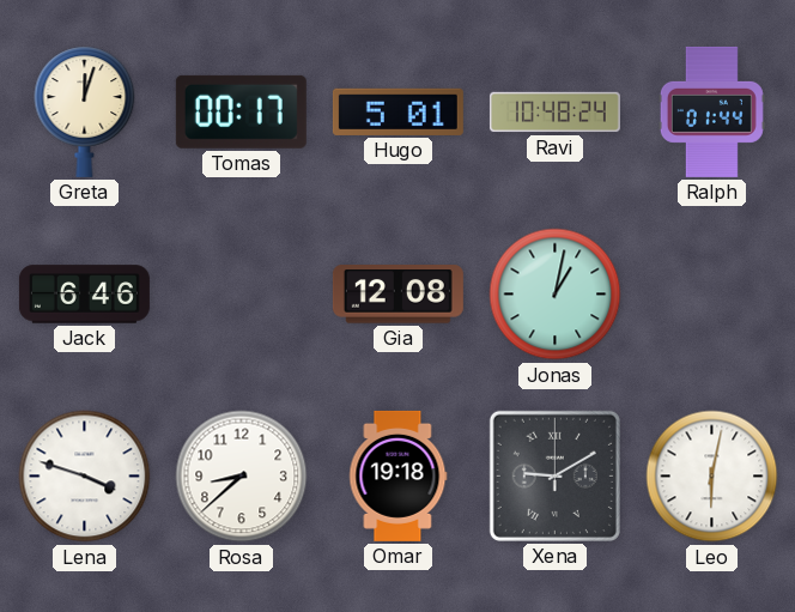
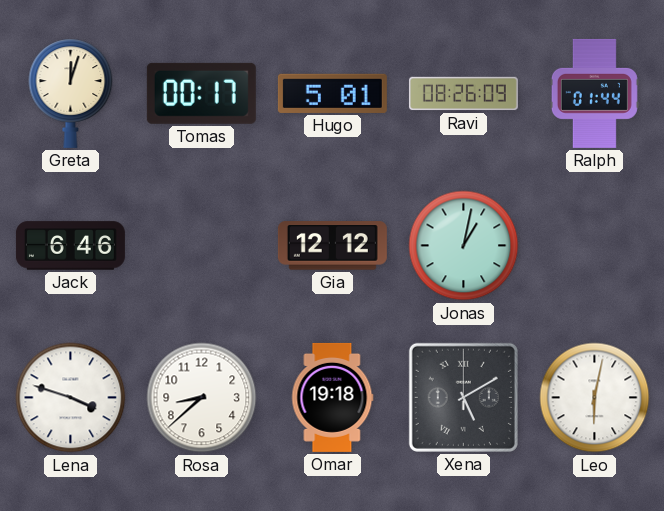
Ravi: 10:48 -> 08:26 (463, 94)
Gia: 12:08 -> 12:12 (332, 246)
Xena: 9:10 -> 5:10 (463, 397)
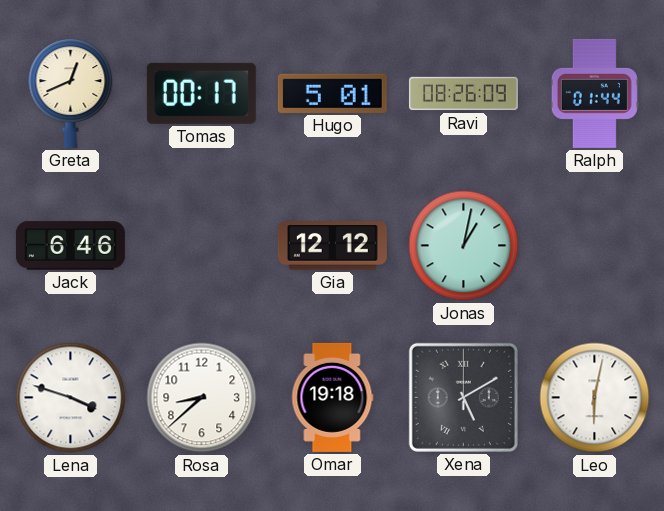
Greta: 12:03 -> 12:41 (71, 93)
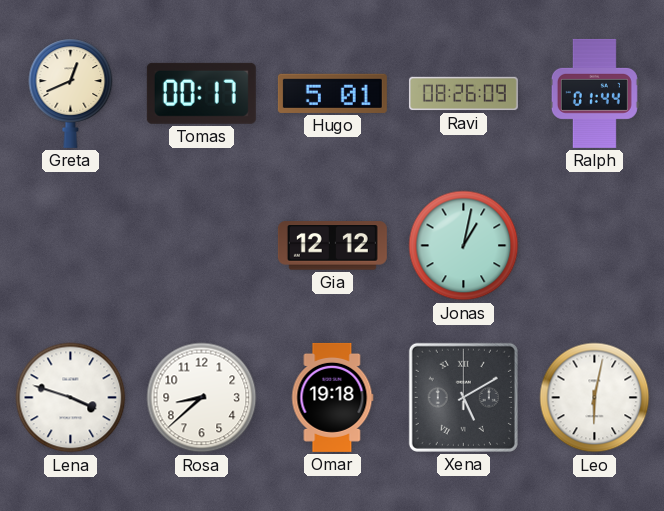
Jack: 6:46 -> none (70, 246)
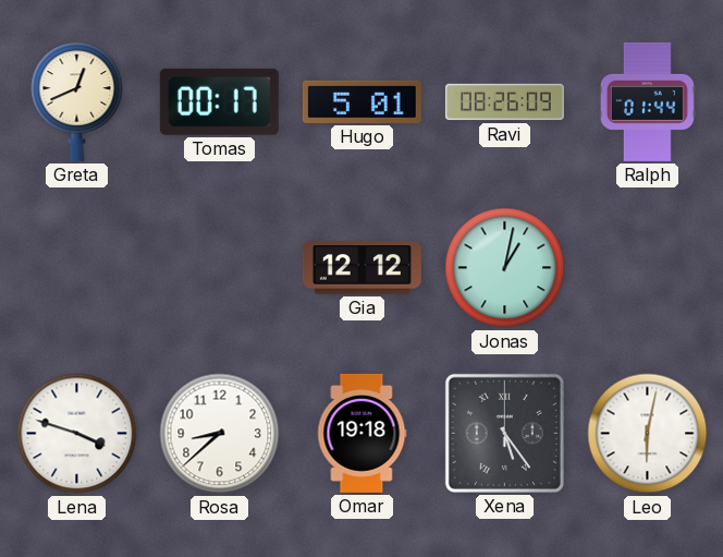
Xena: 5:10 -> 5:24 (504, 433)
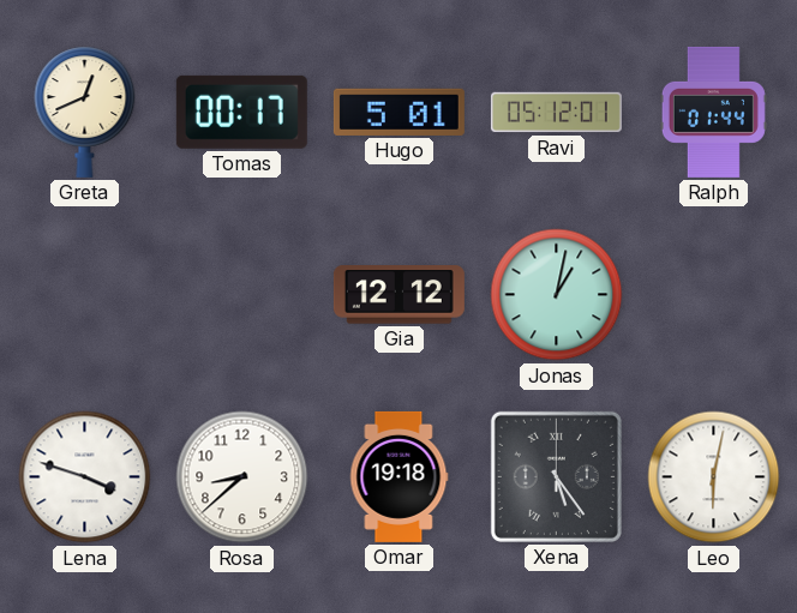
Ravi: 08:26 -> 05:12 (556, 113)
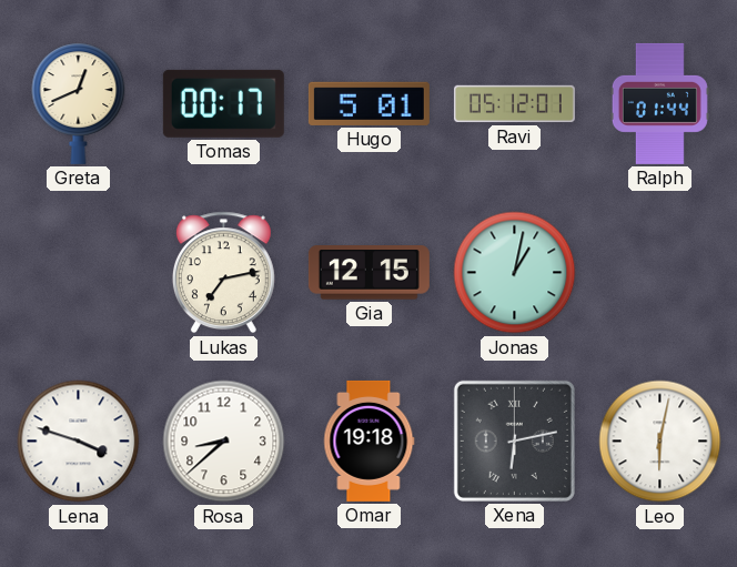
Lukas: none -> 7:13 (223, 273)
Gia: 12:12 -> 12:15 (368, 273)
Xena: 5:24 -> 6:13 (514, 441)
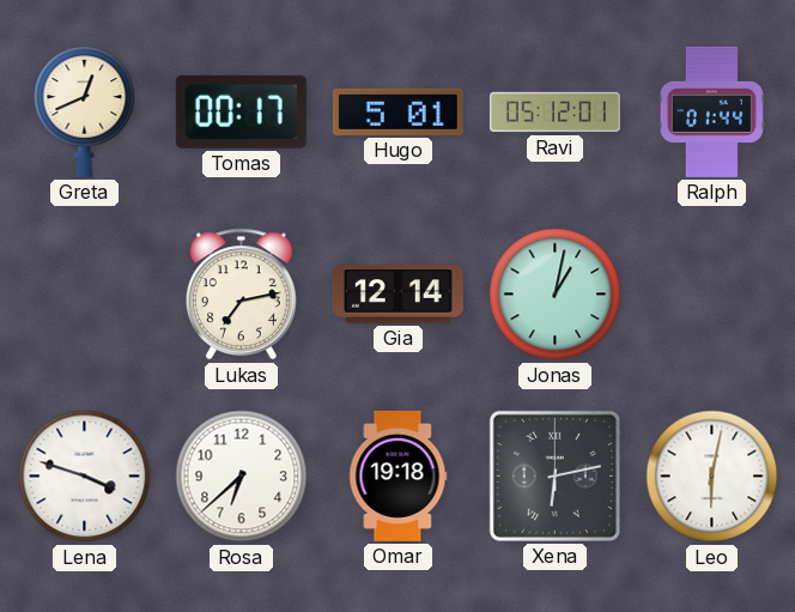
Gia: 12:15 -> 12:14 (397, 295)
Rosa: 8:38 -> 6:38 (242, 477)
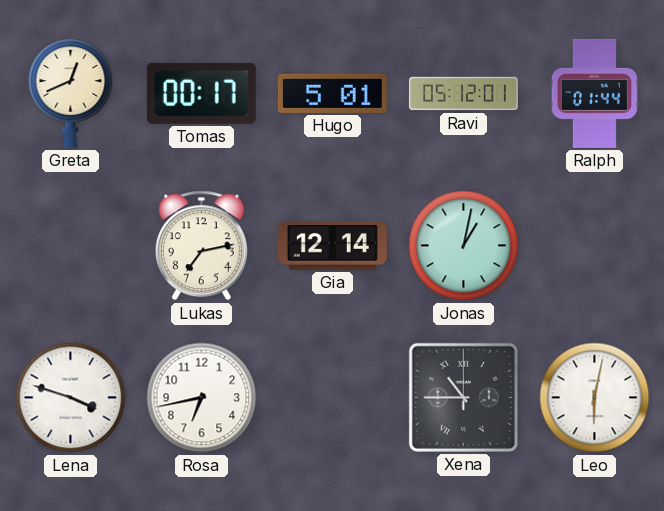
Rosa: 6:38 -> 6:43 (202, 398)
Omar: 19:18 -> none (399, 475)
Xena: 6:13 -> 10:45 (463, 397)
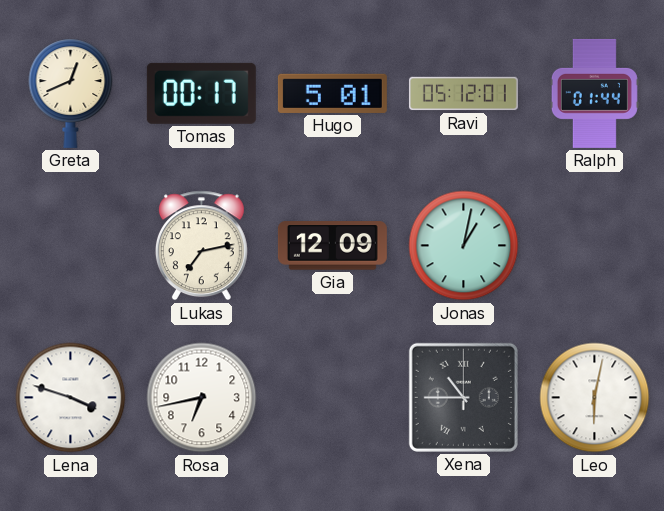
Gia: 12:14 -> 12:09 (332, 246)
